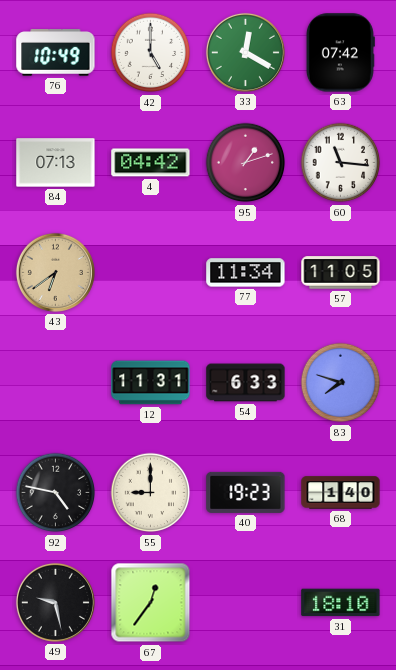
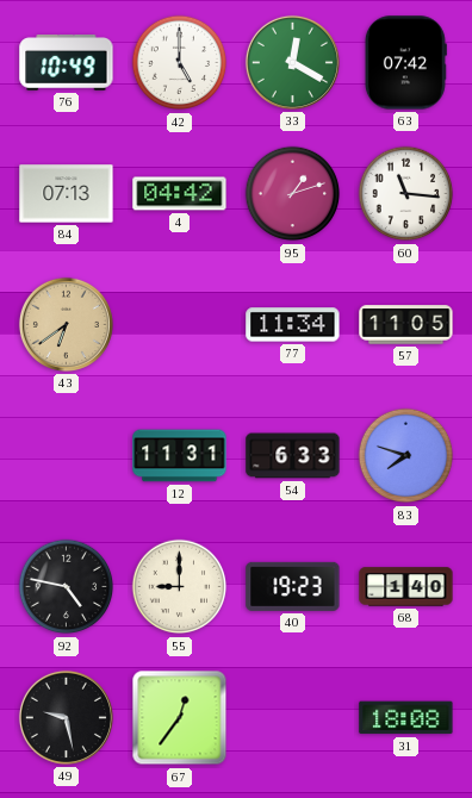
31: 18:10 -> 18:08 (406, 718)
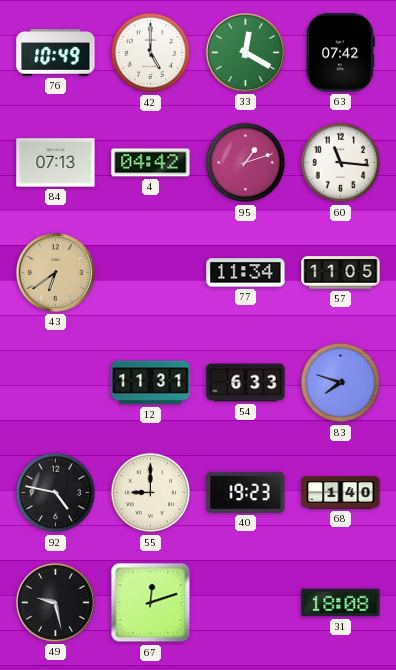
67: 12:36 -> 12:12 (151, 603)
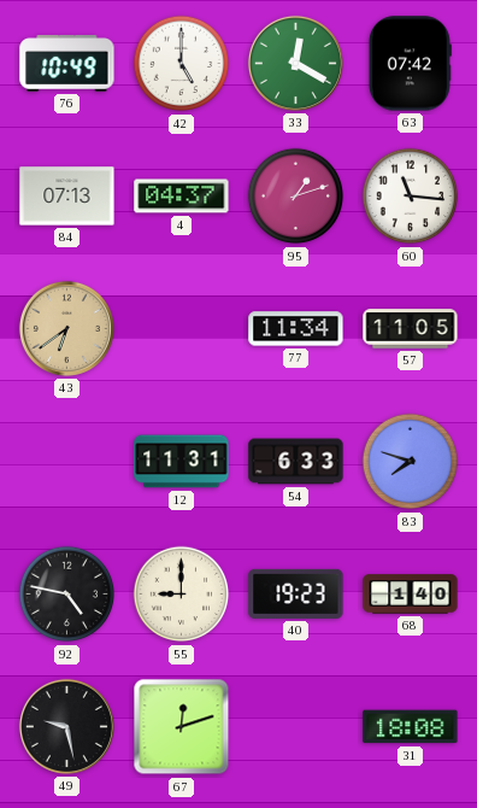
4: 04:42 -> 04:37 (182, 197)
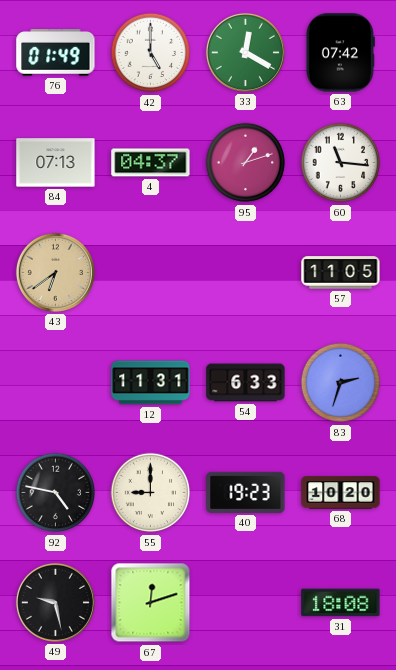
76: 10:49 -> 01:49 (56, 53)
77: 11:34 -> none (296, 329)
83: 7:48 -> 2:33 (341, 383)
68: 1:40 -> 10:20 (341, 493)
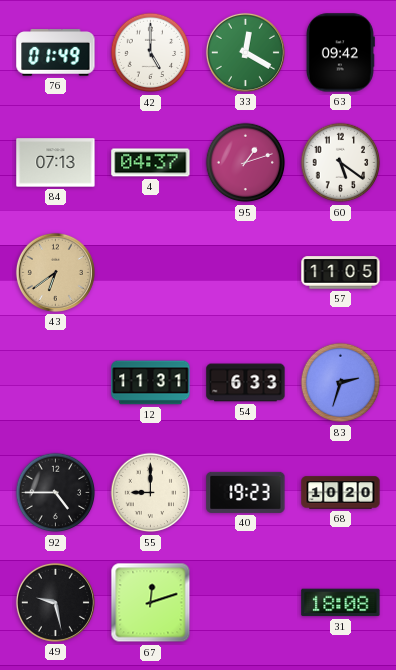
63: 07:42 -> 09:42 (340, 53)
60: 11:16 -> 5:21 (341, 163)
92: 4:47 -> 4:45 (56, 493)
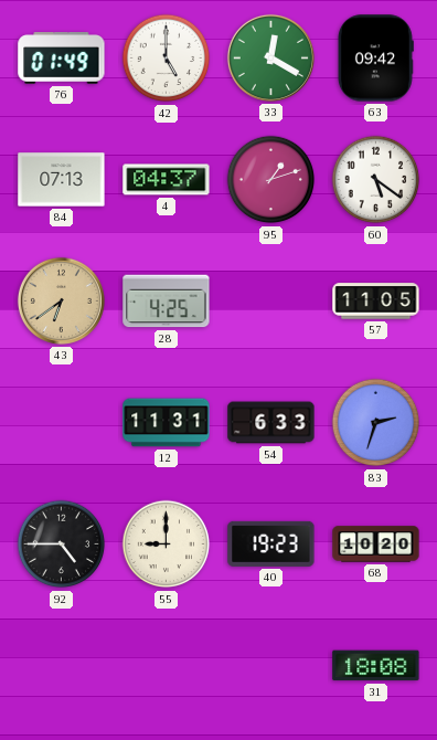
28: none -> 4:25 (167, 302)
49: 9:28 -> none (55, 602)
67: 12:12 -> none (151, 603)
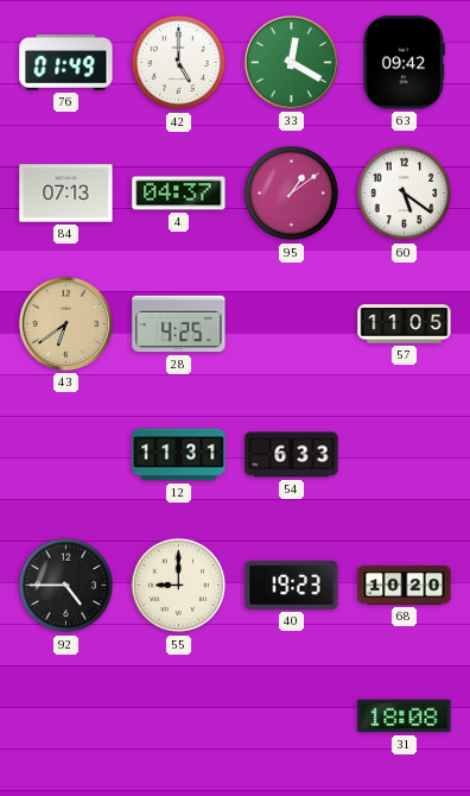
95: 1:12 -> 1:09 (292, 194)
83: 2:33 -> none (376, 423)
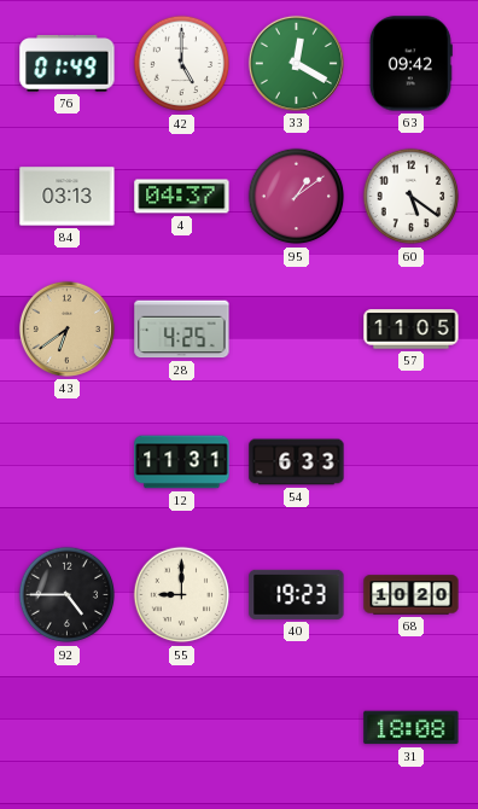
84: 07:13 -> 03:13 (68, 197)
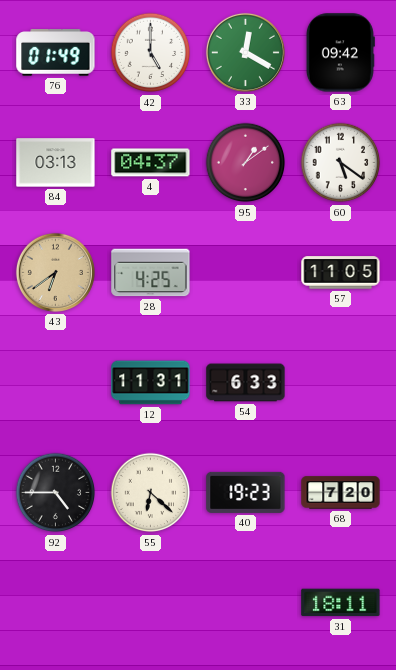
55: 9:00 -> 6:22 (151, 493)
68: 10:20 -> 7:20 (341, 493)
31: 18:08 -> 18:11 (341, 603)
